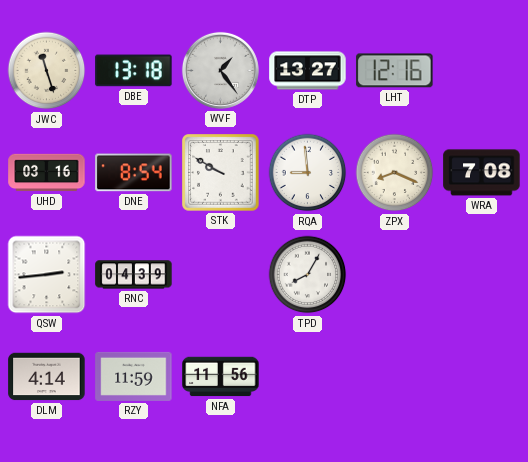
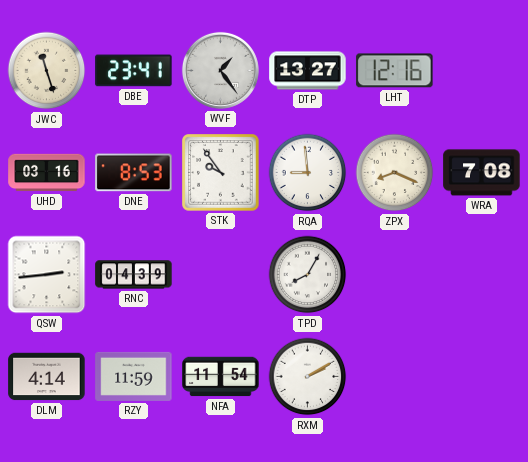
DBE: 13:18 -> 23:41 (134, 71)
DNE: 8:54 -> 8:53 (134, 173)
STK: 9:50 -> 9:54 (221, 173)
NFA: 11:56 -> 11:54 (221, 377)
RXM: none -> 2:10 (308, 377)
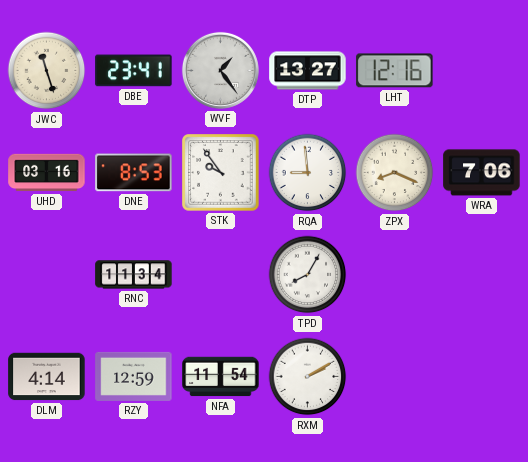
WRA: 7:08 -> 7:06 (482, 173)
QSW: 2:44 -> none (47, 275)
RNC: 04:39 -> 11:34 (134, 275)
RZY: 11:59 -> 12:59 (134, 376)
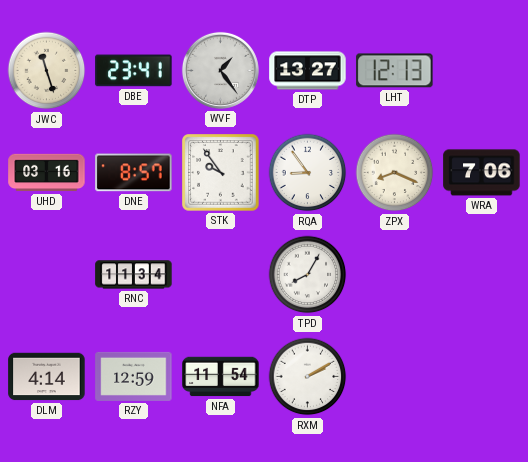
LHT: 12:16 -> 12:13 (395, 71)
DNE: 8:53 -> 8:57 (134, 173)
RQA: 8:59 -> 8:54 (308, 173)
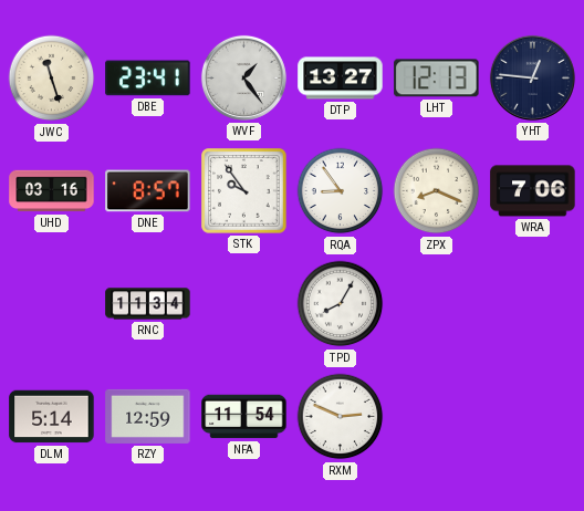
YHT: none -> 12:46 (532, 77)
DLM: 4:14 -> 5:14 (52, 417)
RXM: 2:10 -> 2:49 (341, 417)
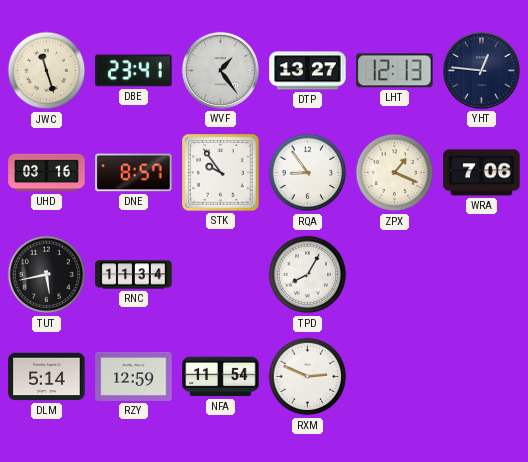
ZPX: 8:19 -> 1:19 (395, 173)
TUT: none -> 5:43 (47, 275)
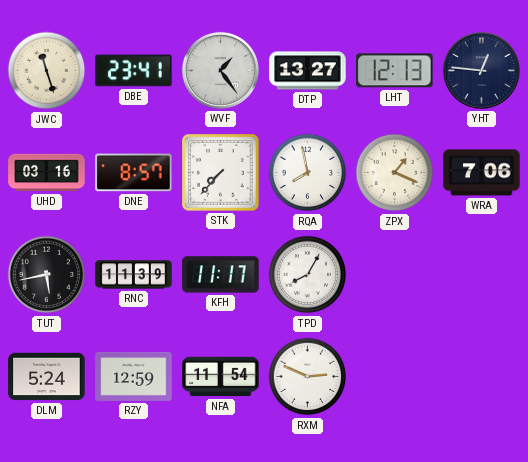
STK: 9:54 -> 7:37 (221, 173)
RQA: 8:54 -> 7:58 (308, 173)
RNC: 11:34 -> 11:39 (134, 275)
KFH: none -> 11:17 (221, 275)
DLM: 5:14 -> 5:24 (47, 377)
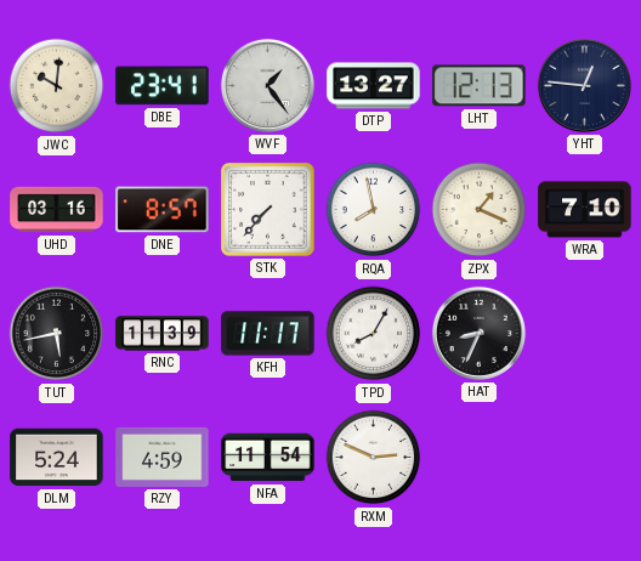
JWC: 11:27 -> 10:01 (57, 86)
WRA: 7:06 -> 7:10 (585, 210)
HAT: none -> 8:34 (478, 333)
RZY: 12:59 -> 4:59 (163, 457)
